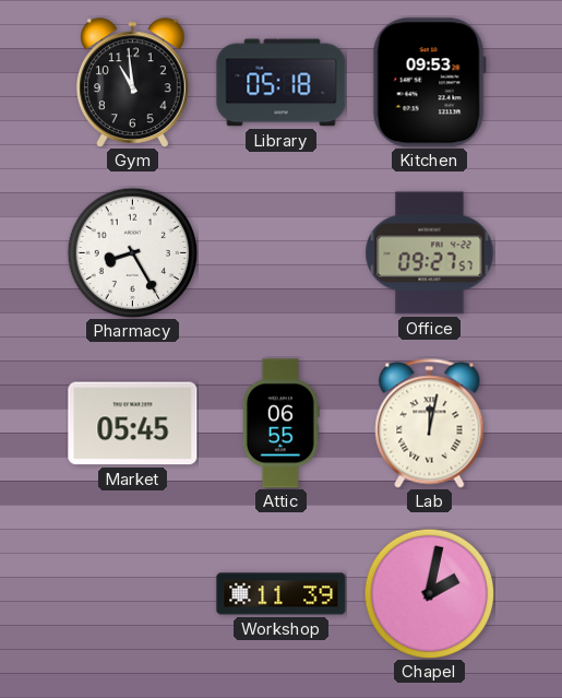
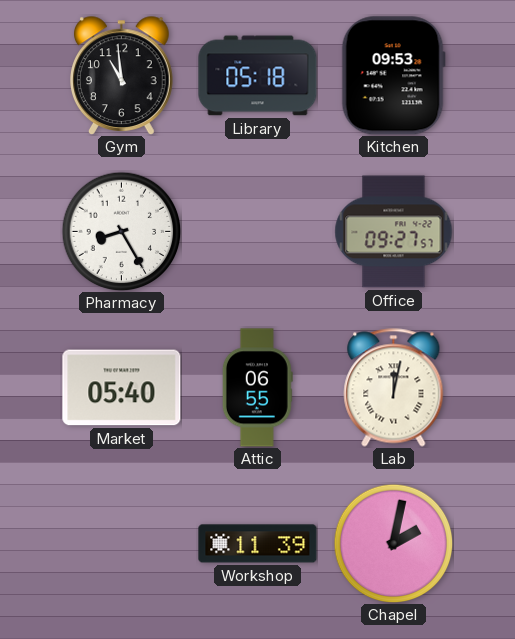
Market: 05:45 -> 05:40 (122, 388)
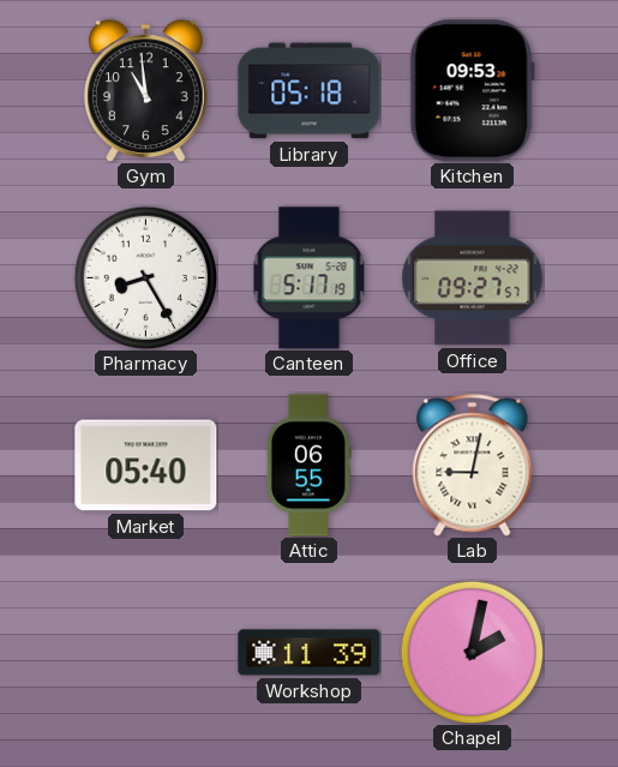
Canteen: none -> 5:17 (310, 278)
Lab: 12:02 -> 9:02 (473, 466)
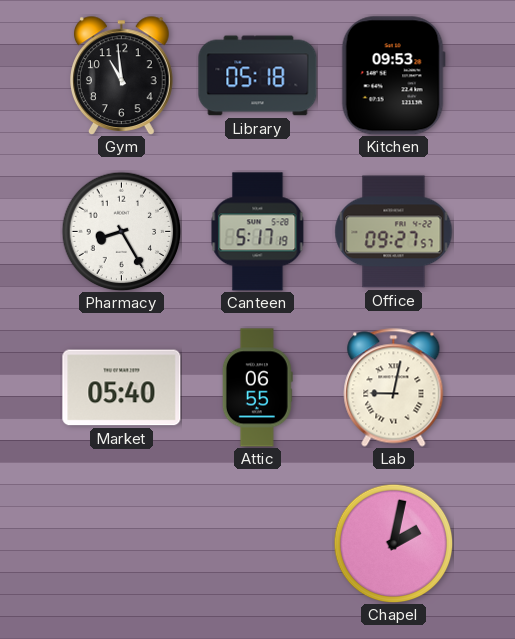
Workshop: 11:39 -> none (310, 653)
